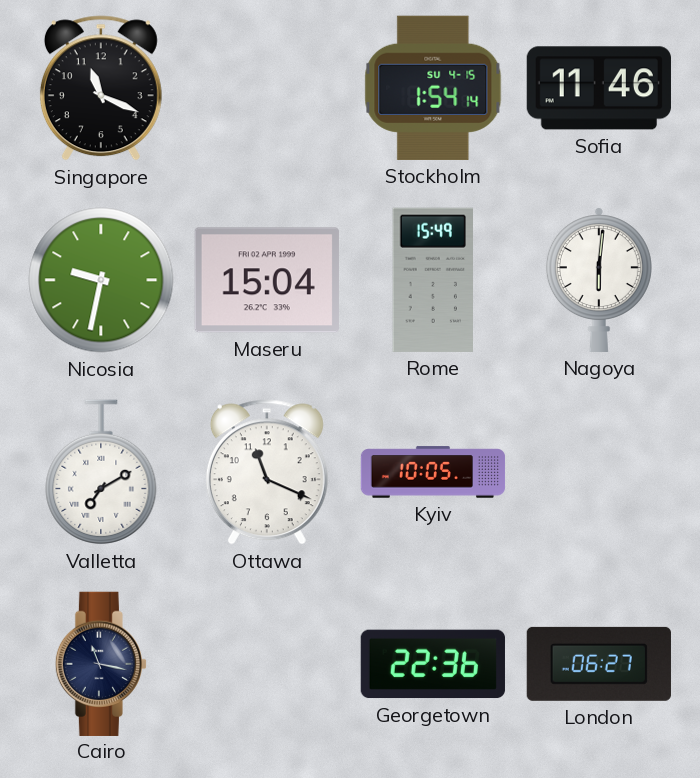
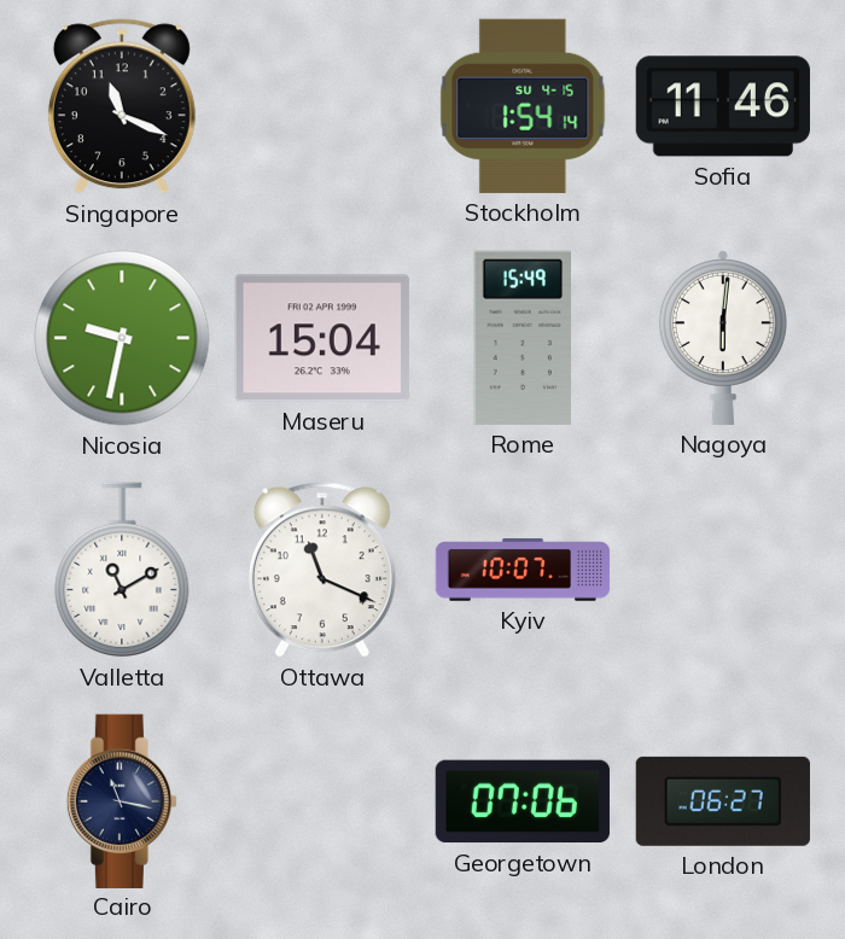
Valletta: 7:10 -> 11:10 (122, 570)
Kyiv: 10:05 -> 10:07 (523, 570)
Georgetown: 22:36 -> 07:06 (523, 801)
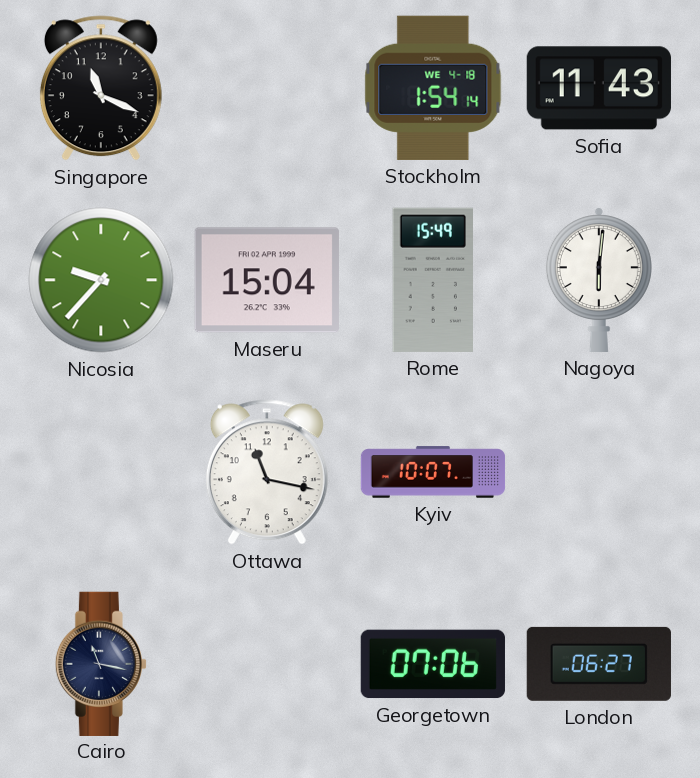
Stockholm date: SU 4-15 -> WE 4-18 (433, 88)
Sofia: 11:46 -> 11:43 (599, 88)
Nicosia: 9:32 -> 9:37 (101, 280)
Valletta: 11:10 -> none (122, 570)
Ottawa: 11:19 -> 11:17 (267, 472)
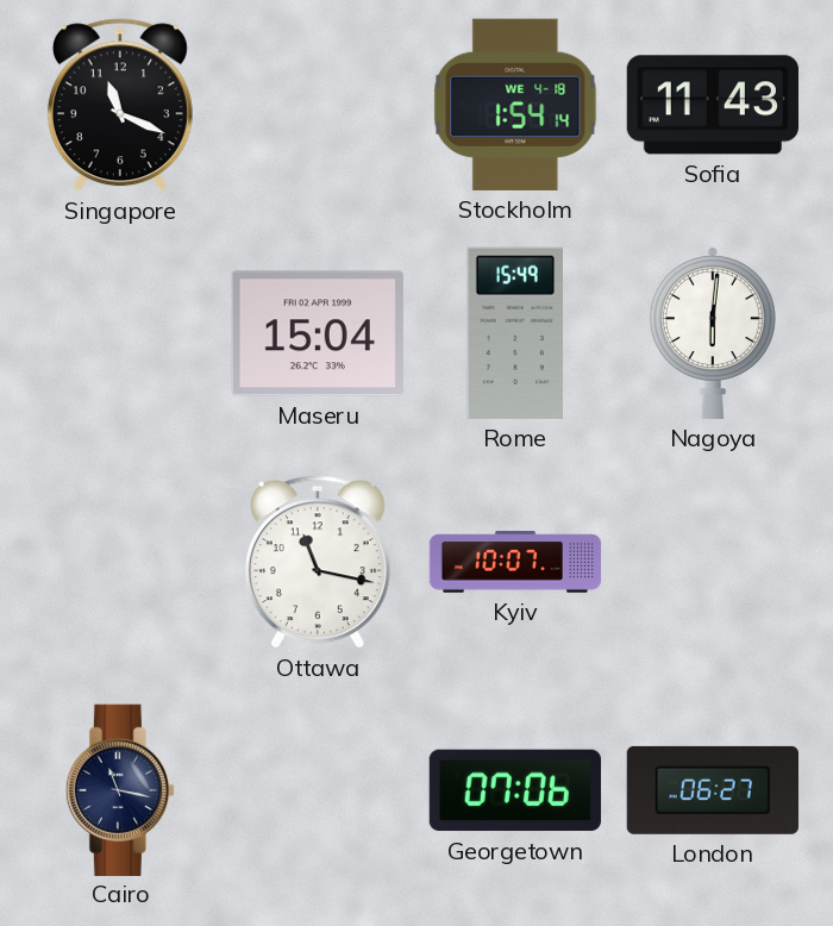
Nicosia: 9:37 -> none (101, 280)
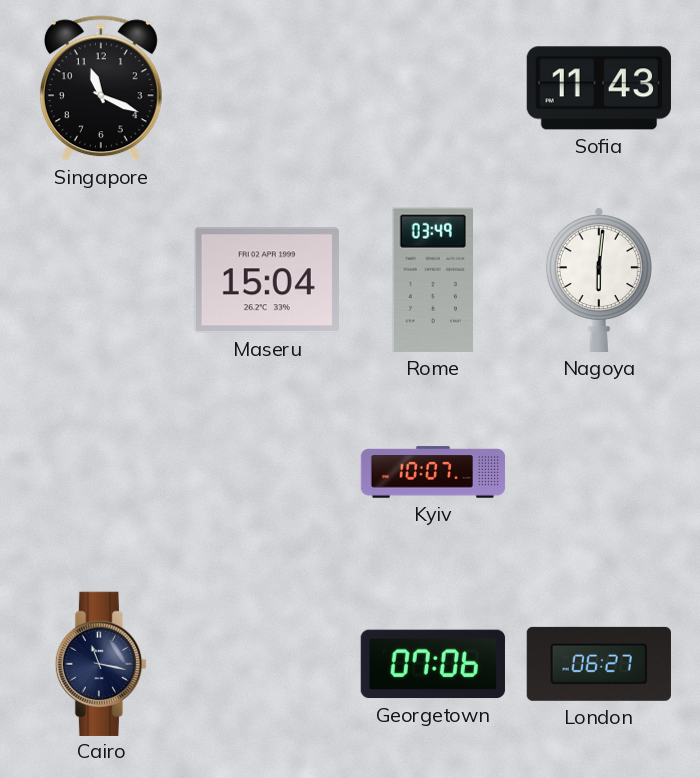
Stockholm: 1:54 -> none (515, 105)
Rome: 15:49 -> 03:49 (432, 280)
Ottawa: 11:17 -> none (318, 562)
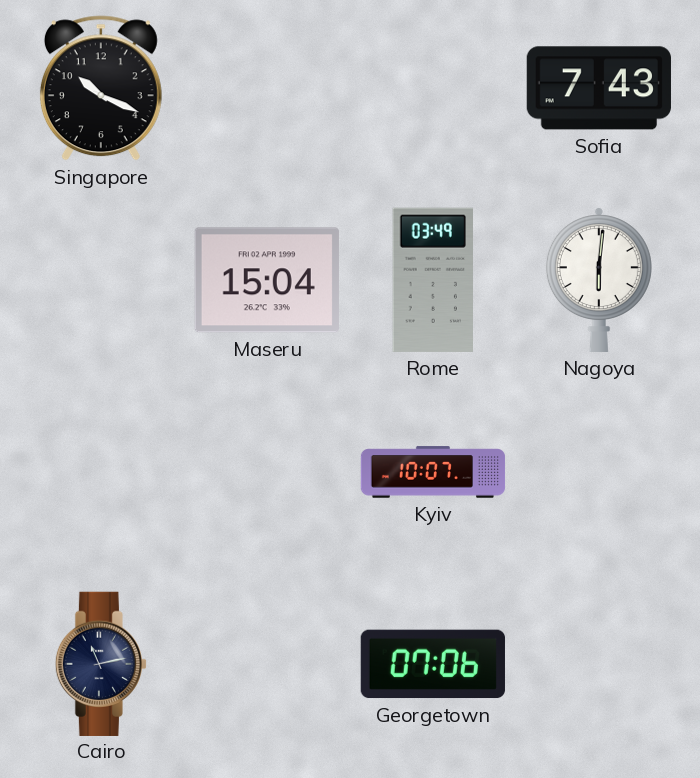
Singapore: 11:19 -> 10:19 (101, 88)
Sofia: 11:43 -> 7:43 (599, 88)
Cairo: 11:17 -> 11:13 (101, 663)
London: 06:27 -> none (599, 664)
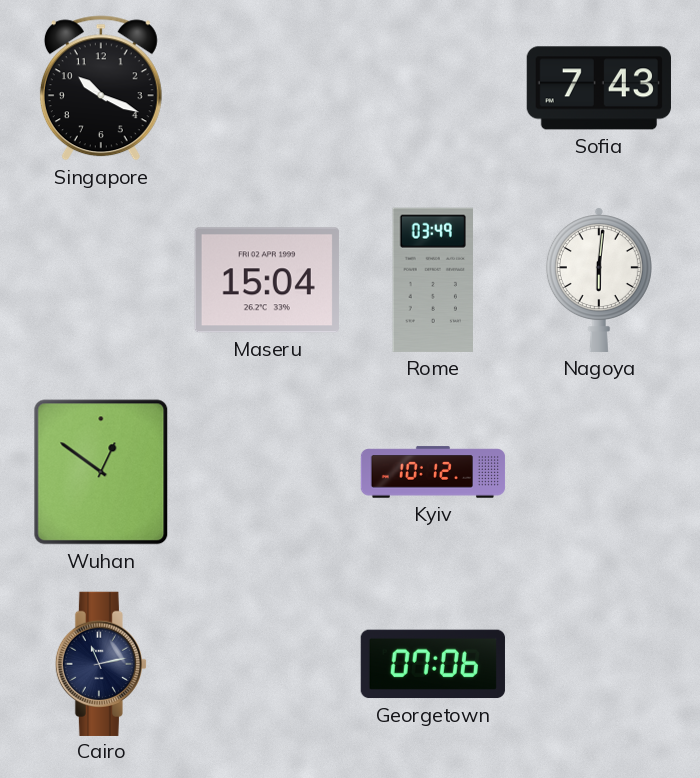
Wuhan: none -> 12:51 (101, 472)
Kyiv: 10:07 -> 10:12 (433, 472)
